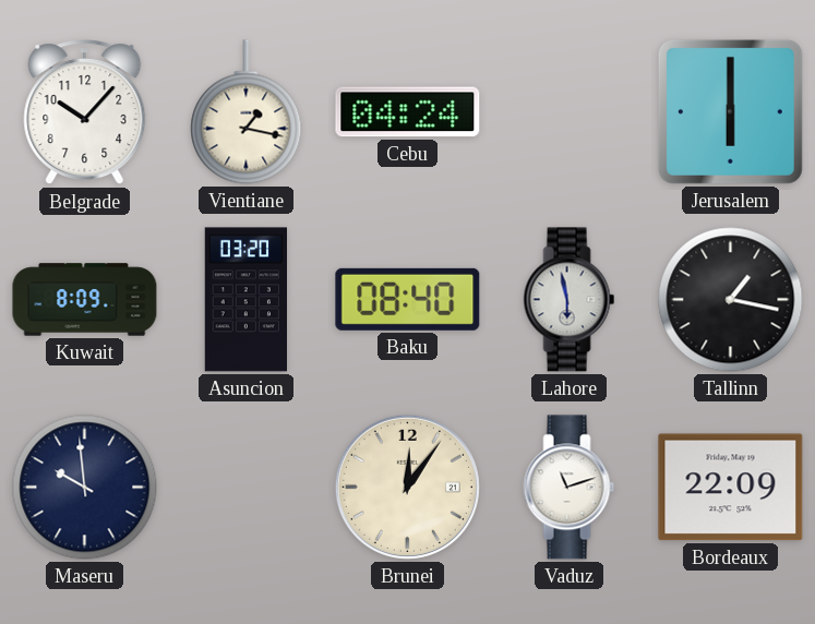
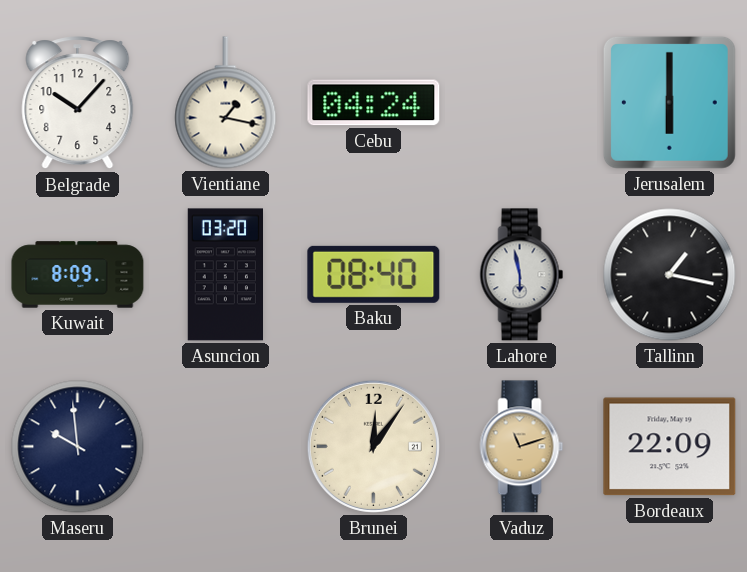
Vaduz dial: white -> champagne (522, 447)
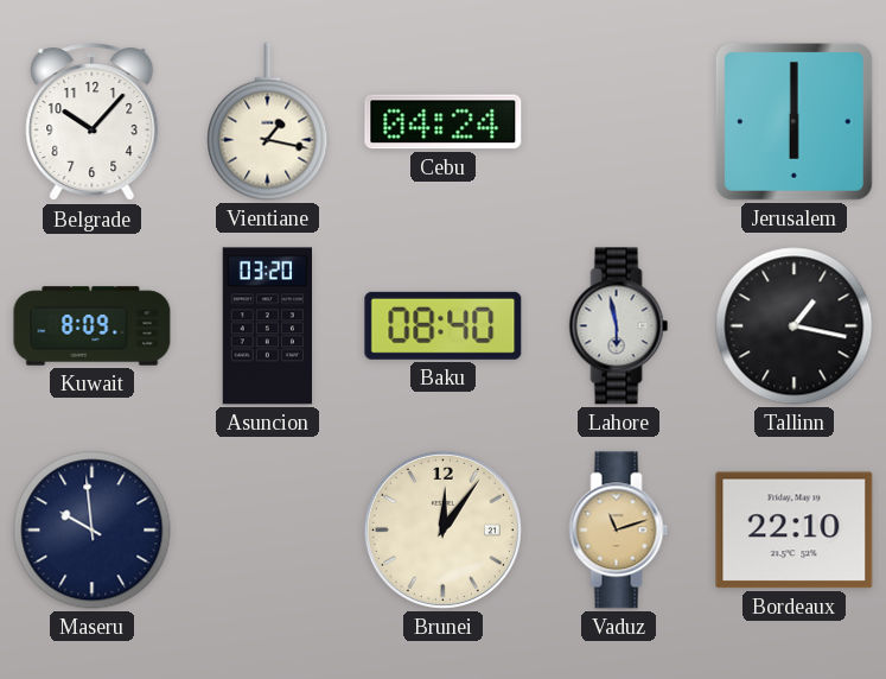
Bordeaux: 22:09 -> 22:10 (795, 531)
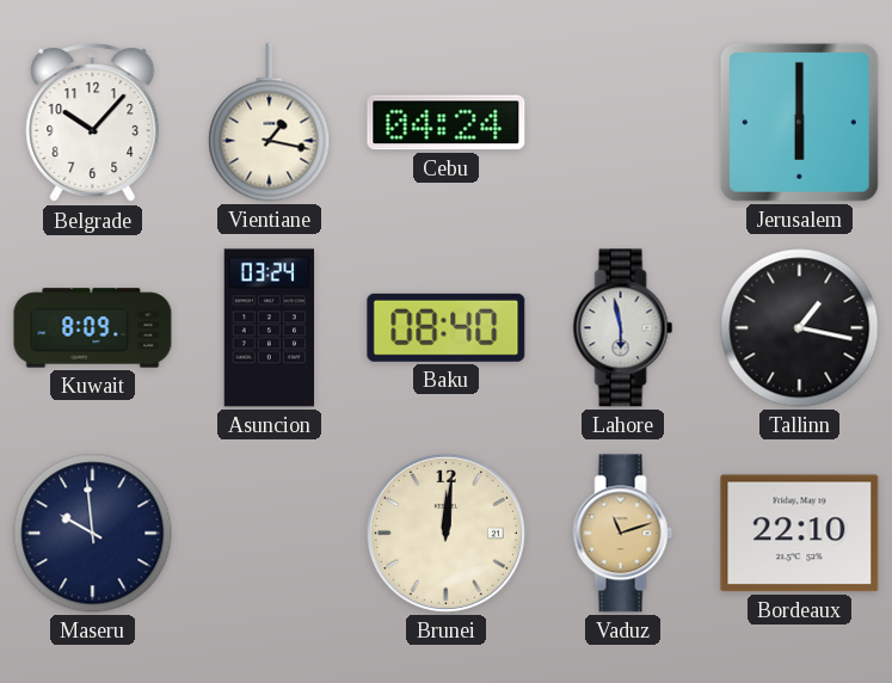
Asuncion: 03:20 -> 03:24 (269, 328)
Brunei: 12:06 -> 12:01 (445, 533)
